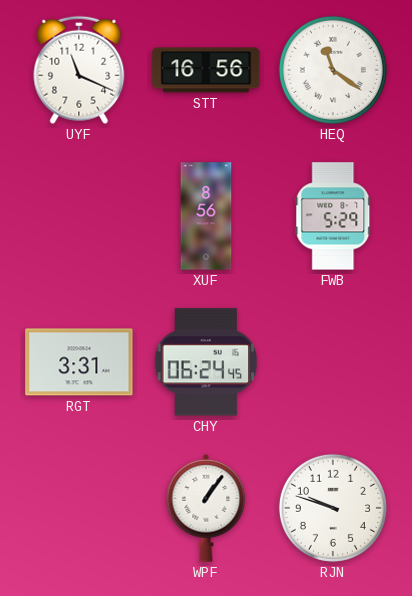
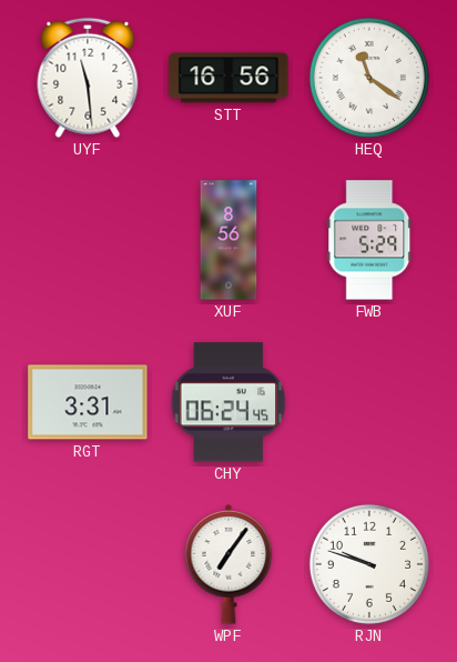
UYF: 11:19 -> 11:29 (88, 78)
WPF: 1:06 -> 7:06 (228, 564)
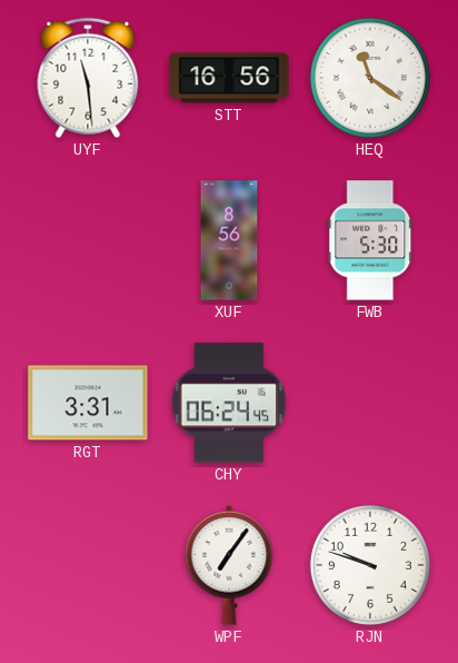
FWB: 5:29 -> 5:30 (370, 240)
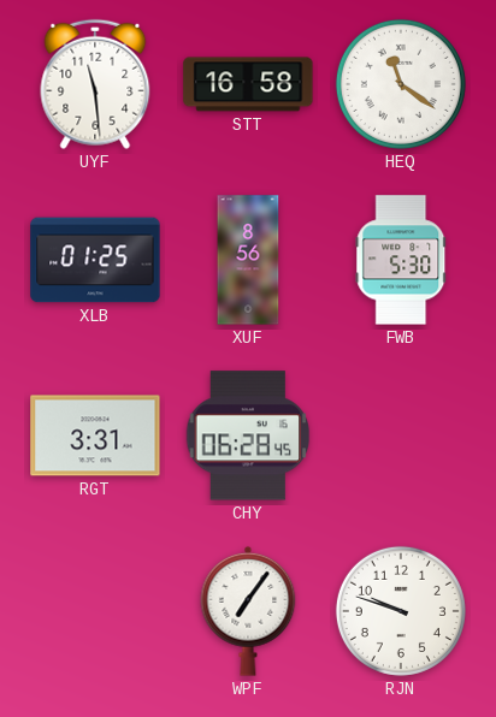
STT: 16:56 -> 16:58 (248, 84)
XLB: none -> 01:25 (95, 260)
CHY: 06:24 -> 06:28 (248, 435)
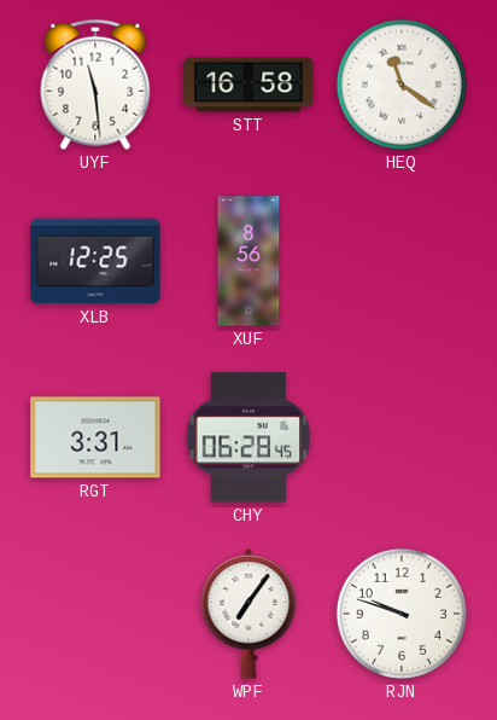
XLB: 01:25 -> 12:25 (95, 261)
FWB: 5:30 -> none (401, 260)
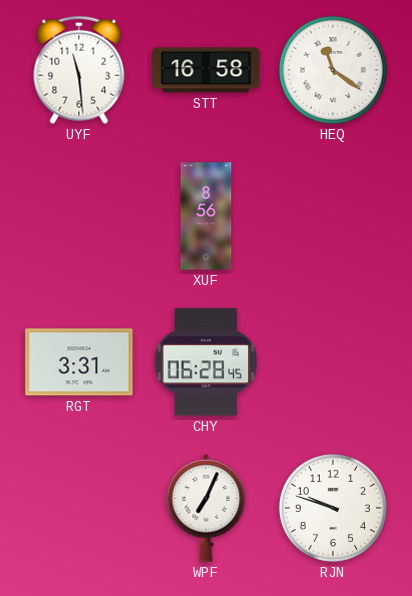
XLB: 12:25 -> none (95, 261)
WPF: 7:06 -> 7:04 (206, 508)
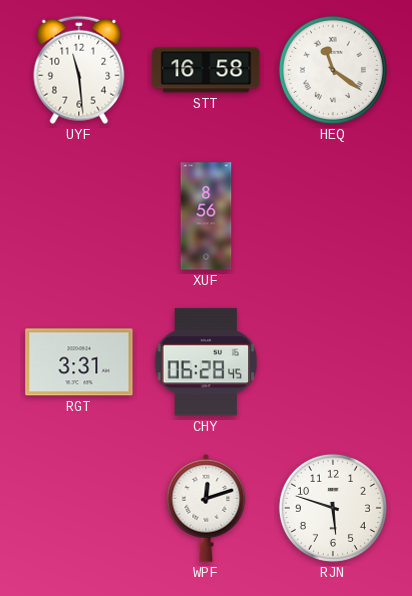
WPF: 7:04 -> 12:12 (206, 508)
RJN: 9:48 -> 5:48 (333, 508)
